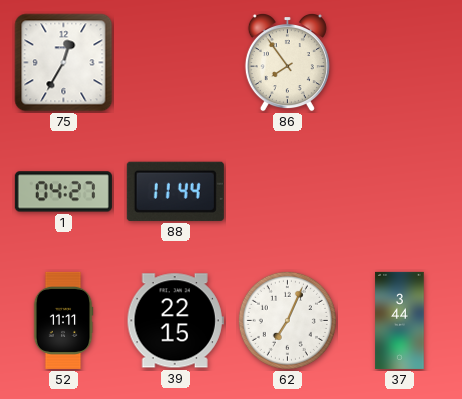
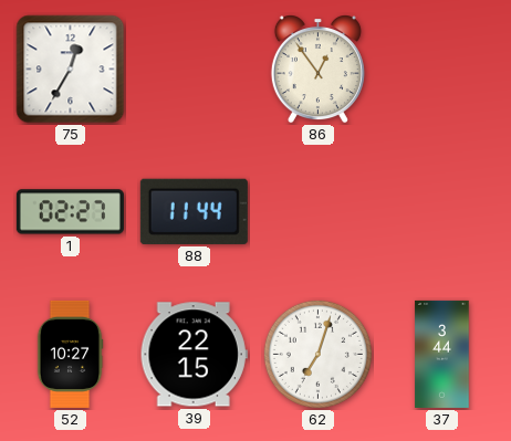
86: 7:54 -> 12:54 (317, 70)
1: 04:27 -> 02:27 (70, 212)
52: 11:11 -> 10:27 (70, 354)
62: 7:04 -> 7:03 (317, 354)
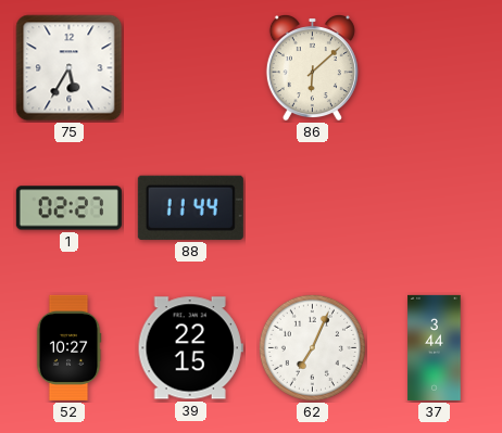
75: 12:35 -> 5:35 (70, 68)
86: 12:54 -> 6:08 (312, 68)
62: 7:03 -> 7:04 (312, 347)
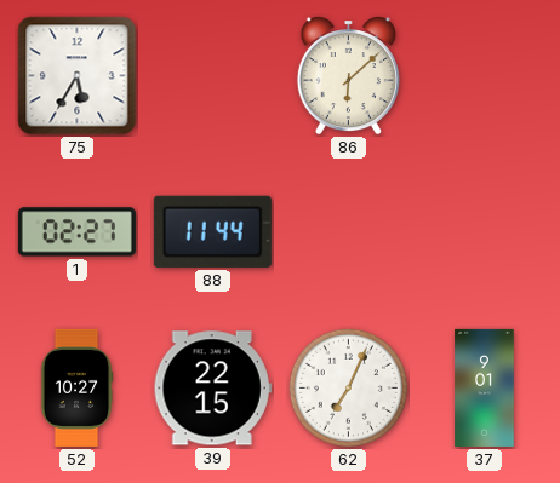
37: 3:44 -> 9:01 (485, 387)
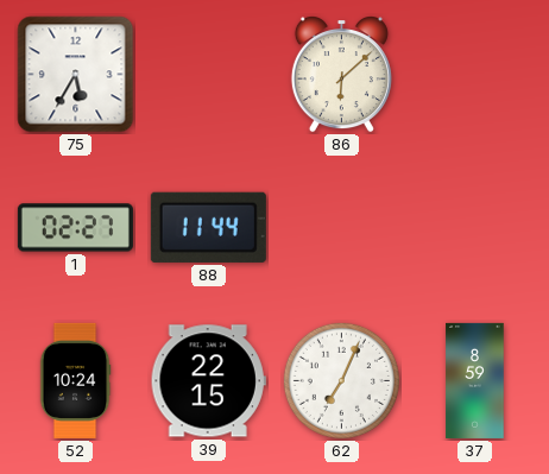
52: 10:27 -> 10:24 (75, 380)
37: 9:01 -> 8:59 (475, 380)
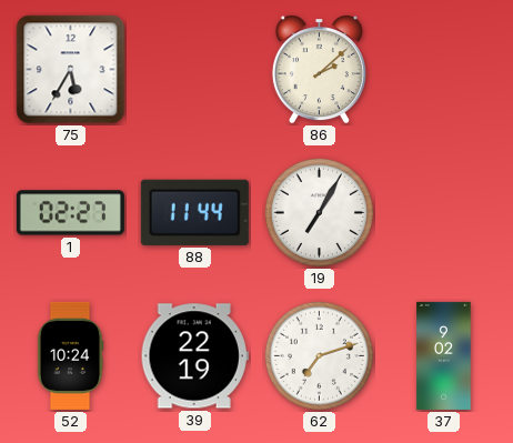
86: 6:08 -> 2:08 (319, 70)
19: none -> 7:05 (319, 212)
39: 22:15 -> 22:19 (194, 356)
62: 7:04 -> 7:12 (319, 355)
37: 8:59 -> 9:02 (444, 355)
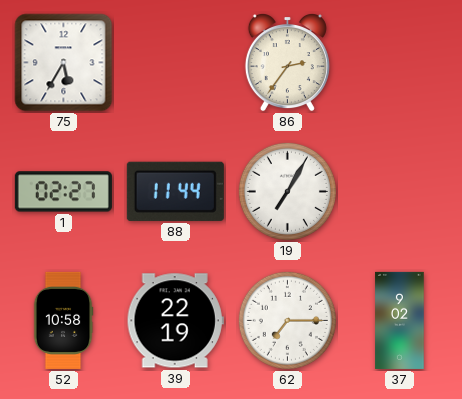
86: 2:08 -> 2:36 (287, 63)
52: 10:24 -> 10:58 (63, 320)
62: 7:12 -> 7:15 (287, 320)
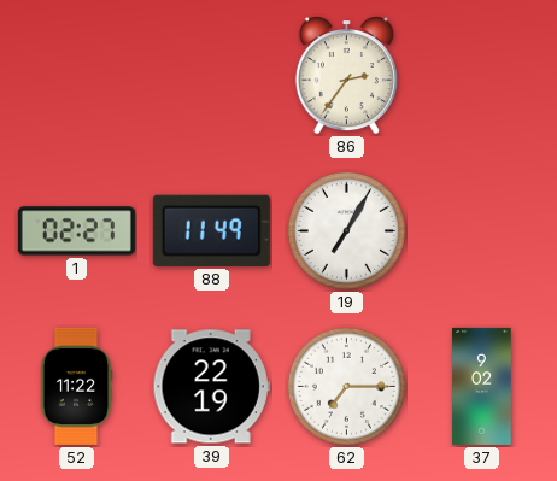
75: 5:35 -> none (64, 63)
88: 11:44 -> 11:49 (211, 230)
52: 10:58 -> 11:22 (76, 386)
